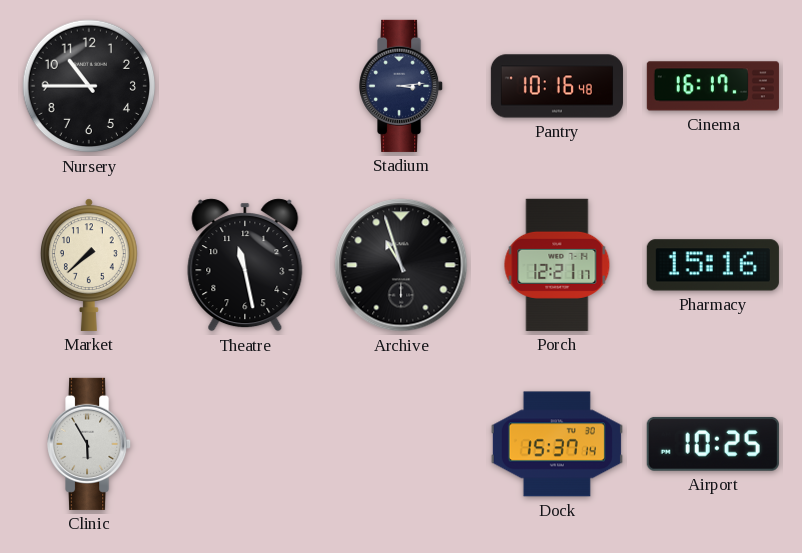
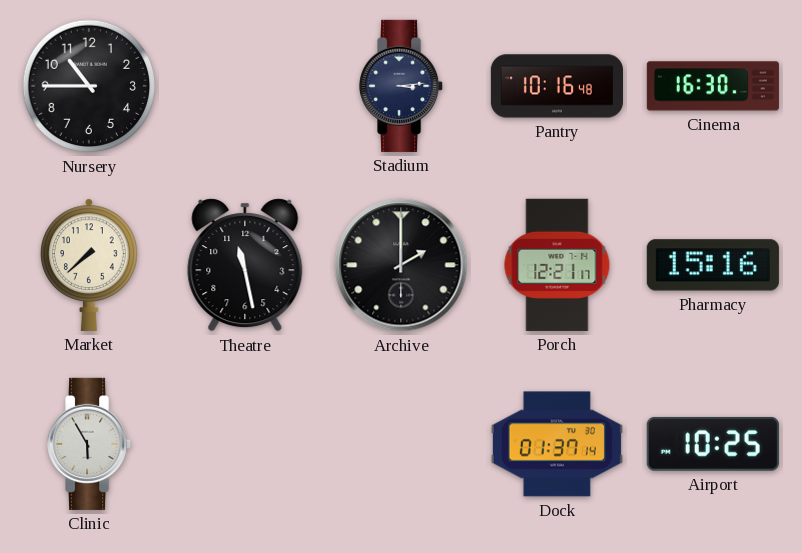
Cinema: 16:17 -> 16:30 (713, 86)
Archive: 10:57 -> 2:00 (401, 265)
Dock: 15:37 -> 01:37 (557, 444)
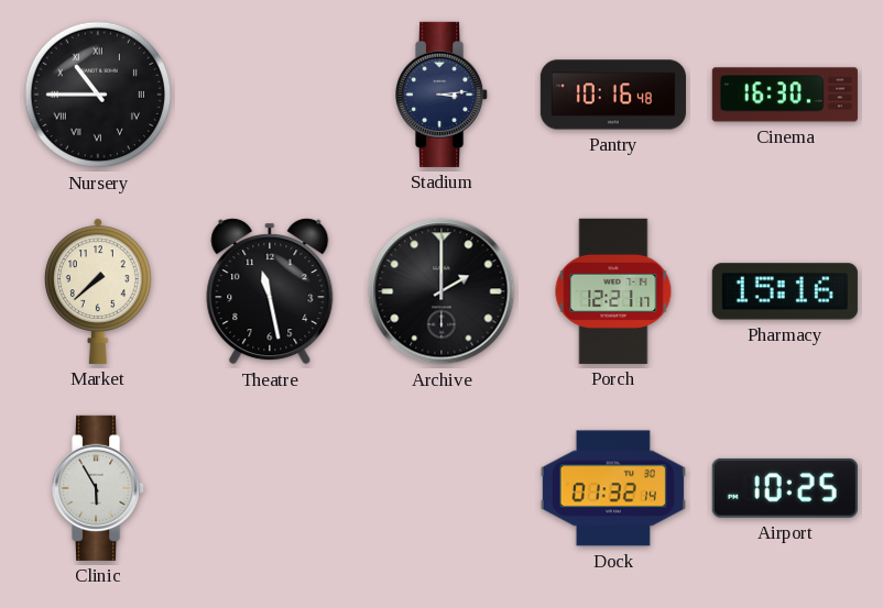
Nursery numerals: Arabic -> Roman (98, 95)
Dock: 01:37 -> 01:32 (613, 488)
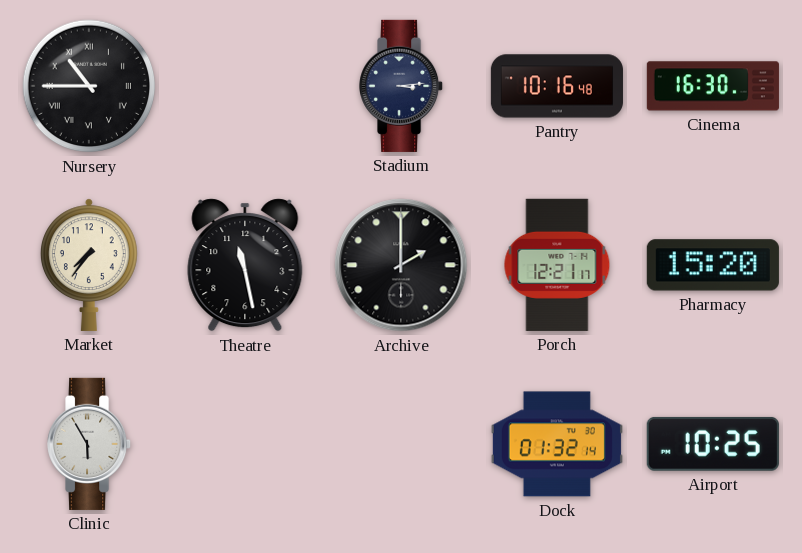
Market: 7:38 -> 7:36 (89, 265)
Pharmacy: 15:16 -> 15:20 (713, 265)
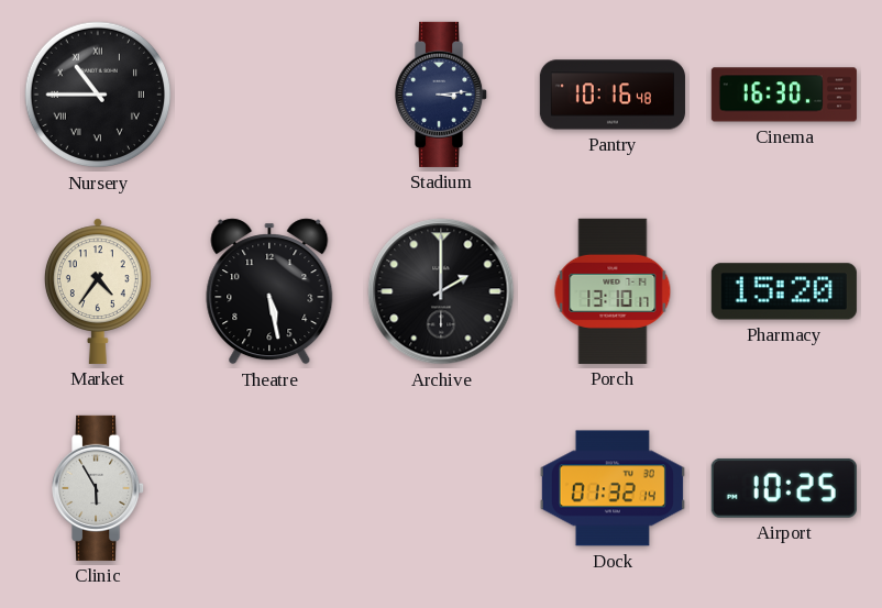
Market: 7:36 -> 4:36 (98, 291)
Theatre: 11:28 -> 5:28 (269, 291)
Porch: 12:21 -> 13:10 (613, 291)
